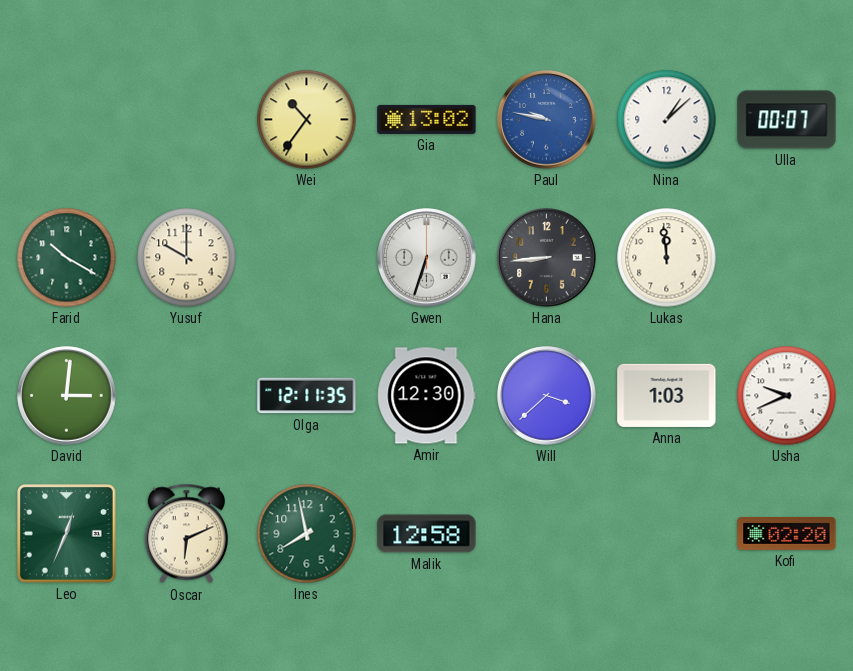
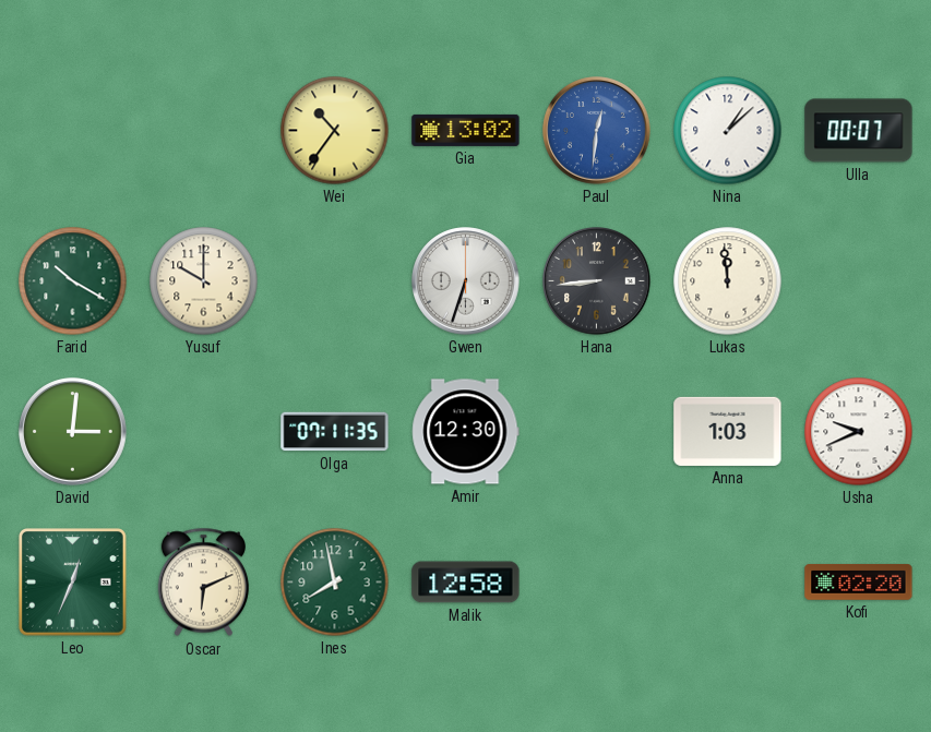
Paul: 9:47 -> 12:31 (597, 131)
Olga: 12:11 -> 07:11 (335, 432)
Will: 3:38 -> none (547, 396)
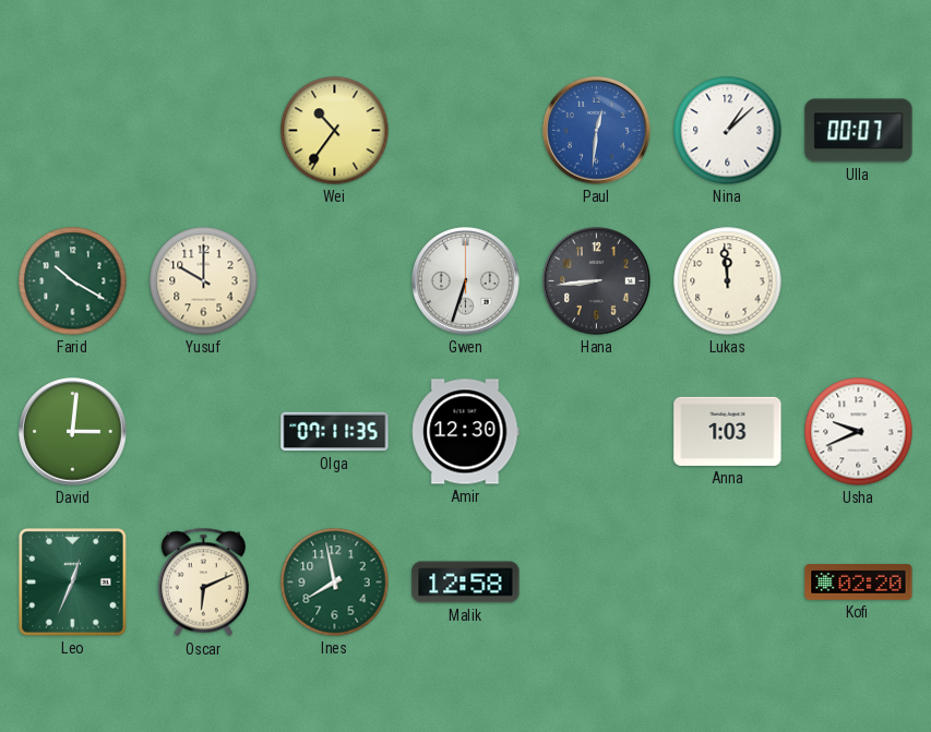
Gia: 13:02 -> none (466, 130)
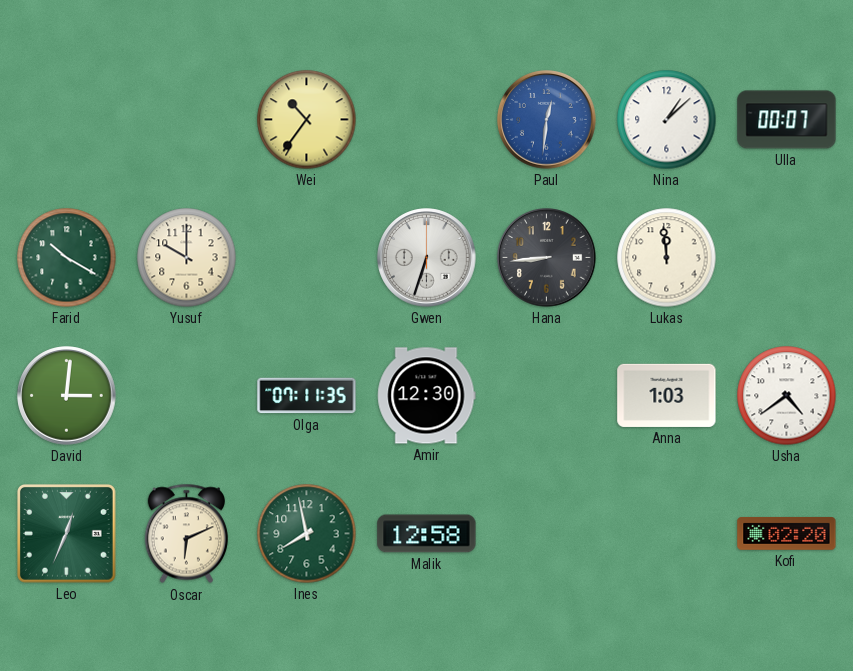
Usha: 9:41 -> 4:39 (787, 396)
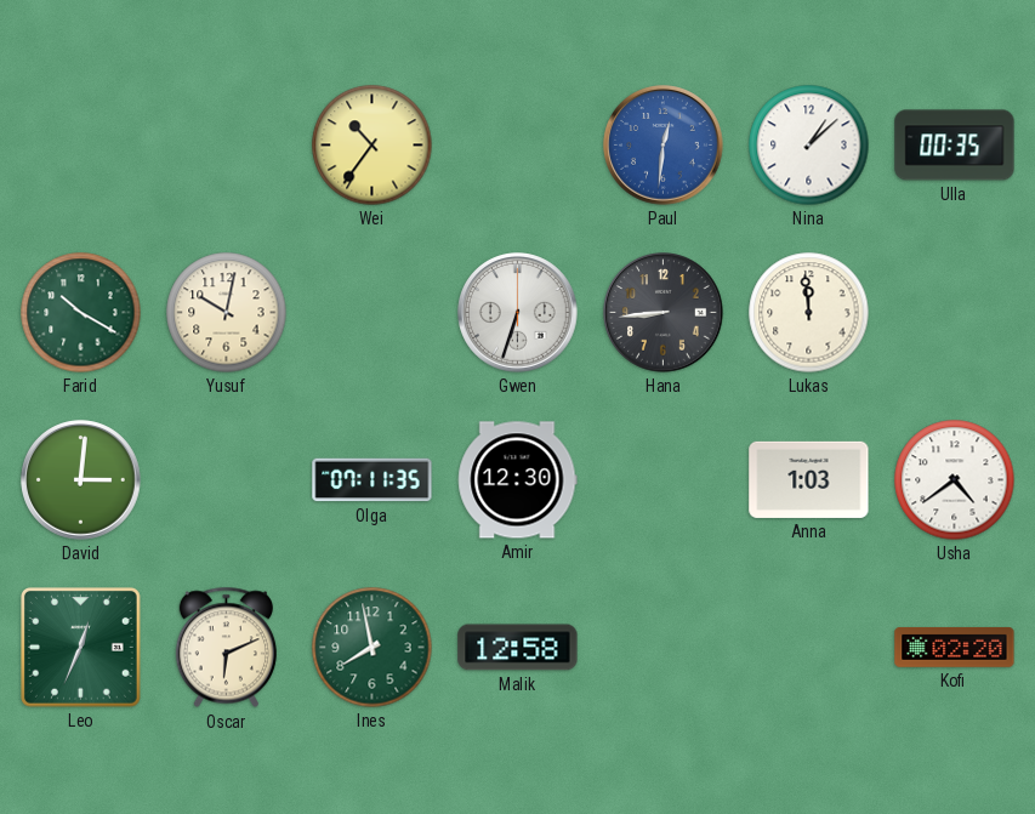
Ulla: 00:07 -> 00:35 (955, 146)
Yusuf: 10:00 -> 10:02 (227, 313)
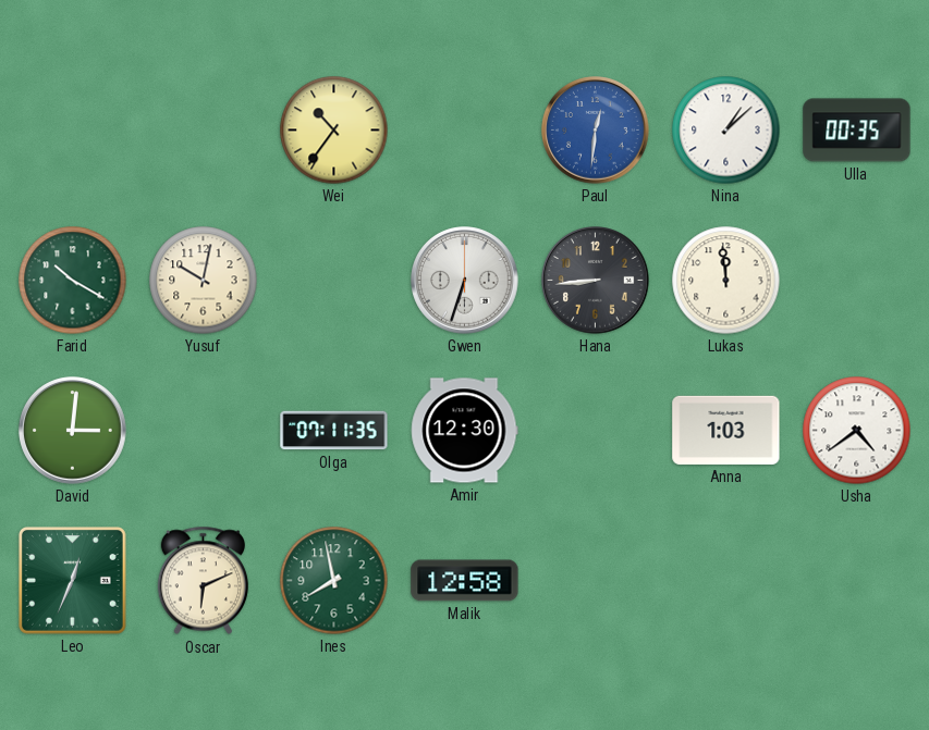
Kofi: 02:20 -> none (955, 647)
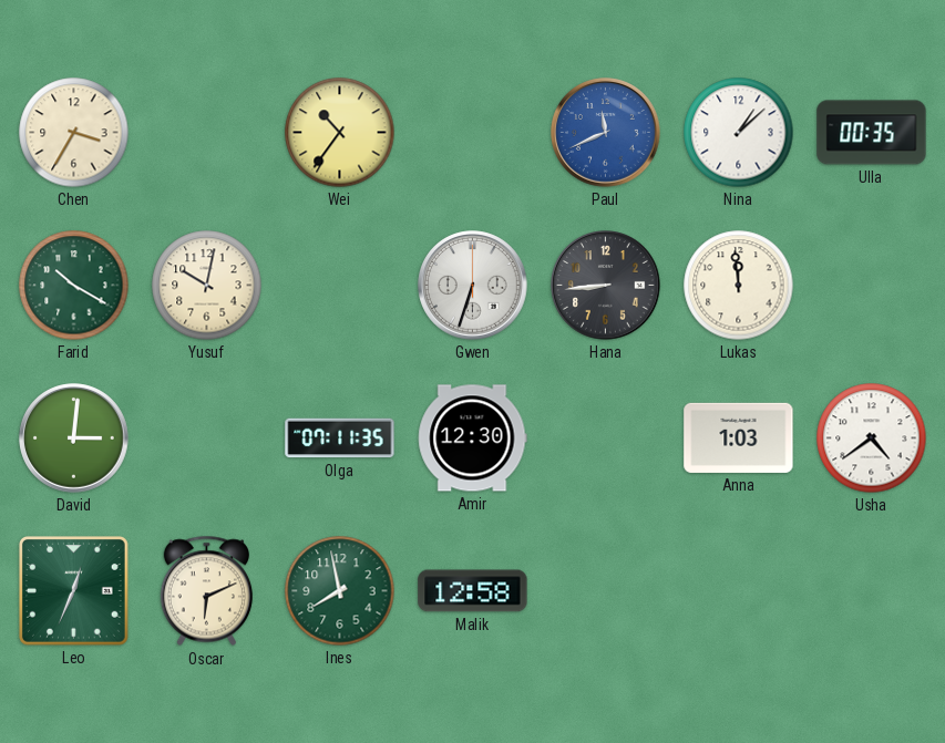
Chen: none -> 3:35 (74, 133)
Paul: 12:31 -> 11:41 (606, 133)
